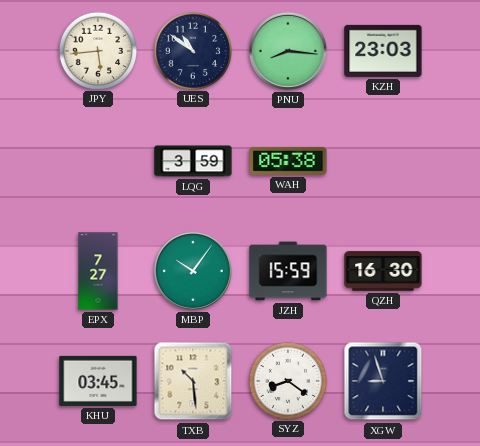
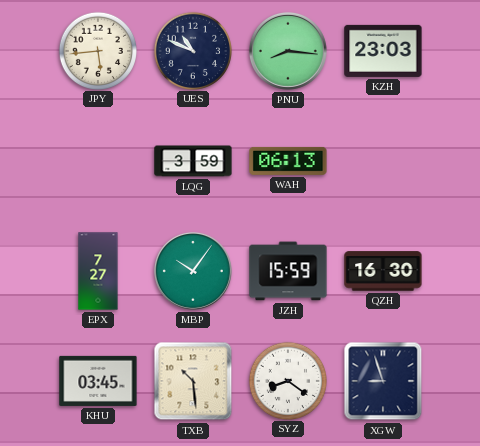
UES: 10:51 -> 10:49 (192, 50)
WAH: 05:38 -> 06:13 (288, 161)
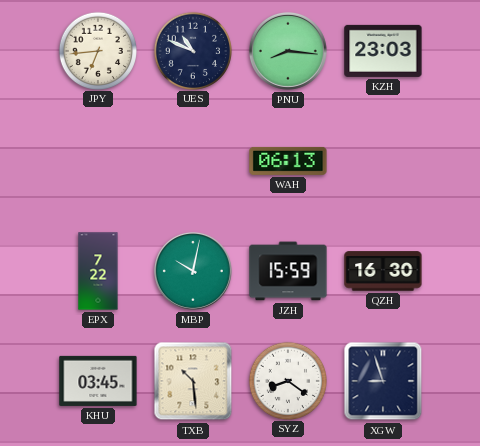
JPY: 5:44 -> 6:44 (97, 50)
LQG: 3:59 -> none (193, 161)
EPX: 7:27 -> 7:22 (98, 271)
MBP: 10:06 -> 10:02 (193, 271)
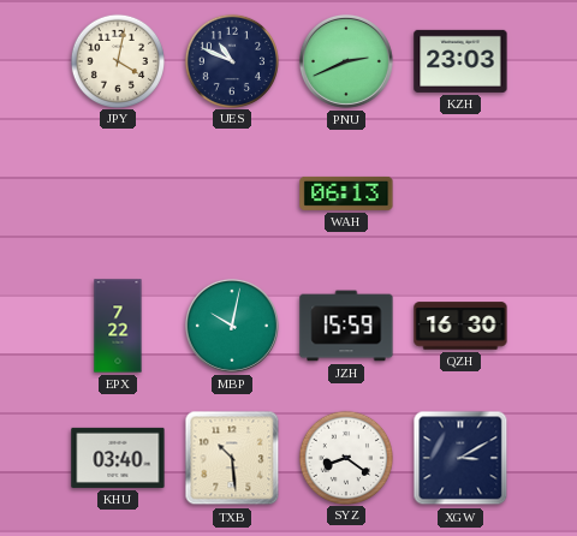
JPY: 6:44 -> 4:02 (117, 60)
PNU: 8:16 -> 2:41 (346, 61)
KHU: 03:45 -> 03:40 (118, 458)
XGW: 8:57 -> 3:10 (460, 458)
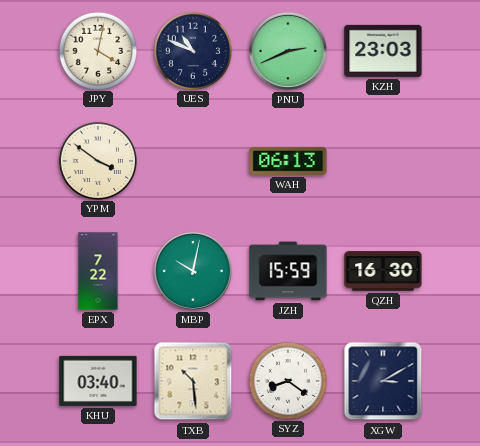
YPM: none -> 3:51 (97, 160)
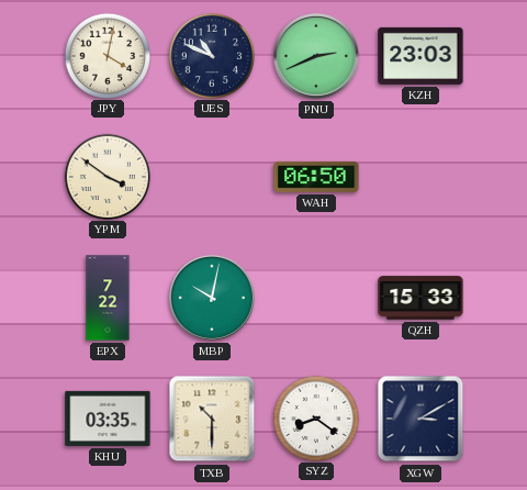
WAH: 06:13 -> 06:50 (316, 177)
JZH: 15:59 -> none (288, 271)
QZH: 16:30 -> 15:33 (421, 298)
KHU: 03:40 -> 03:35 (108, 419)
TXB: 10:29 -> 10:30 (212, 419)
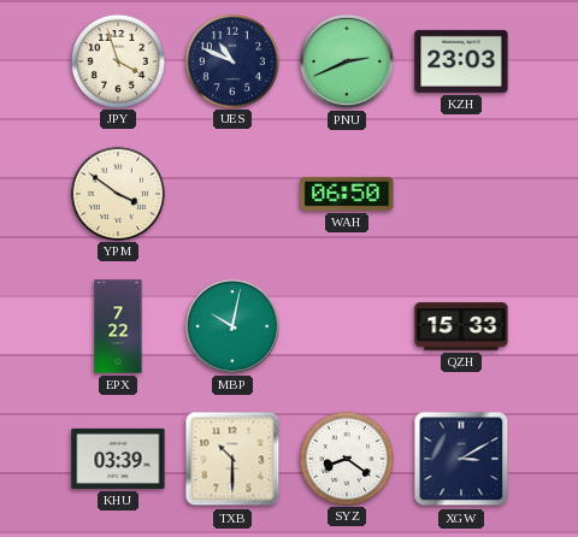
JPY: 4:02 -> 3:57 (117, 60)
KHU: 03:35 -> 03:39 (118, 459)
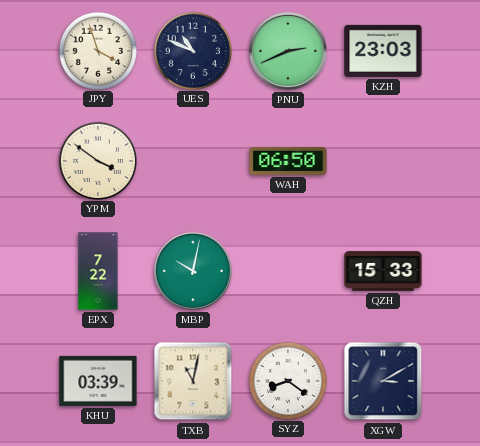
TXB: 10:30 -> 11:02 (193, 381)
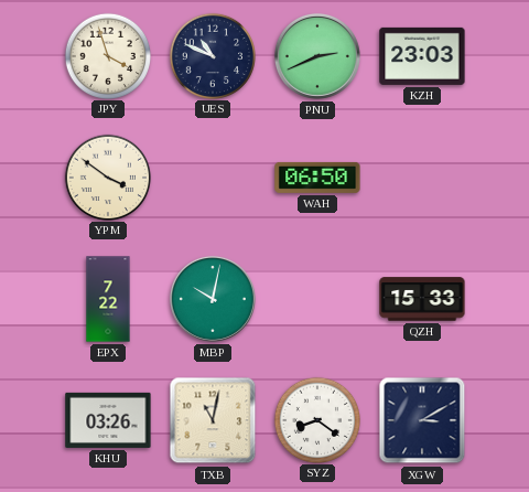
KHU: 03:39 -> 03:26 (108, 420)
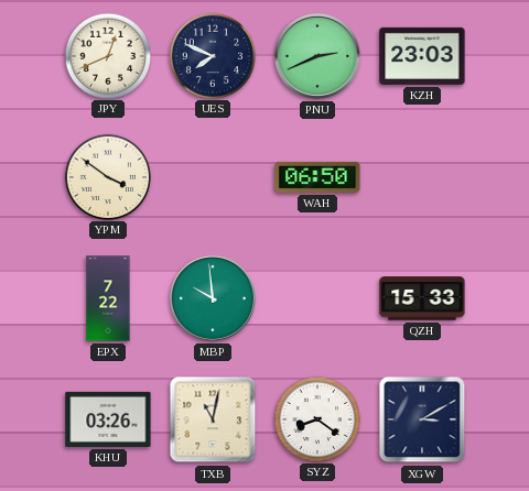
JPY: 3:57 -> 12:41 (107, 55)
UES: 10:49 -> 7:49 (212, 55)
MBP: 10:02 -> 9:59 (213, 298)
